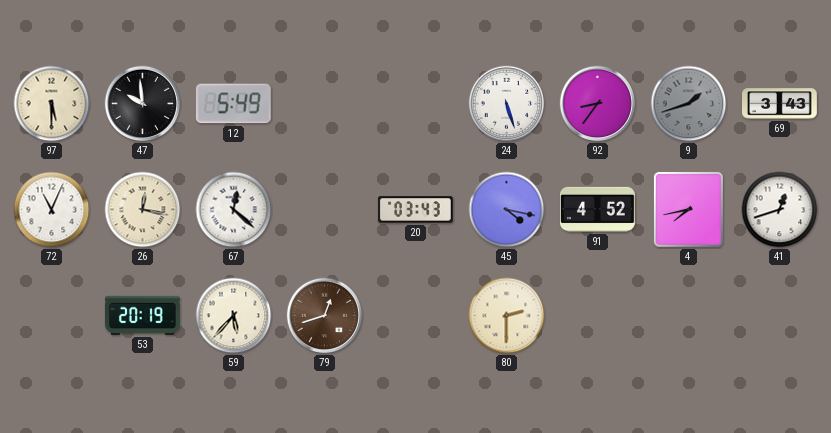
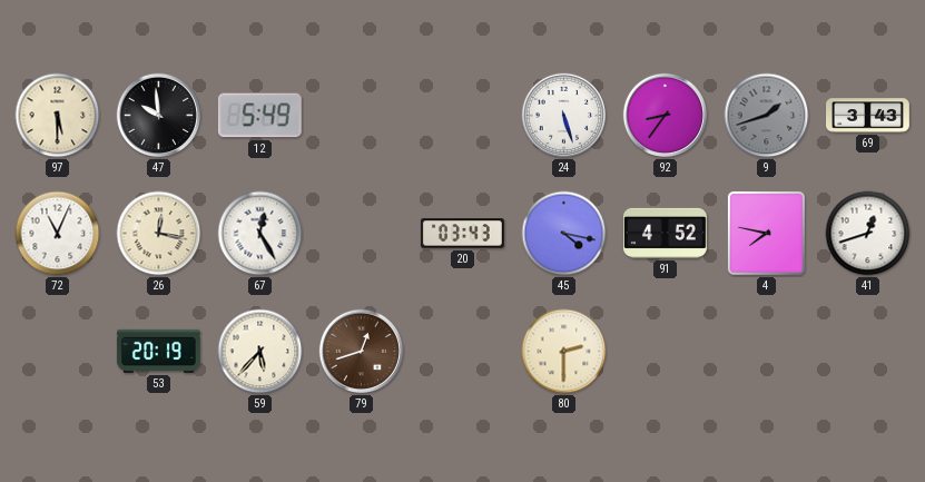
67: 12:22 -> 12:25 (260, 234)
4: 7:43 -> 7:47 (766, 233)
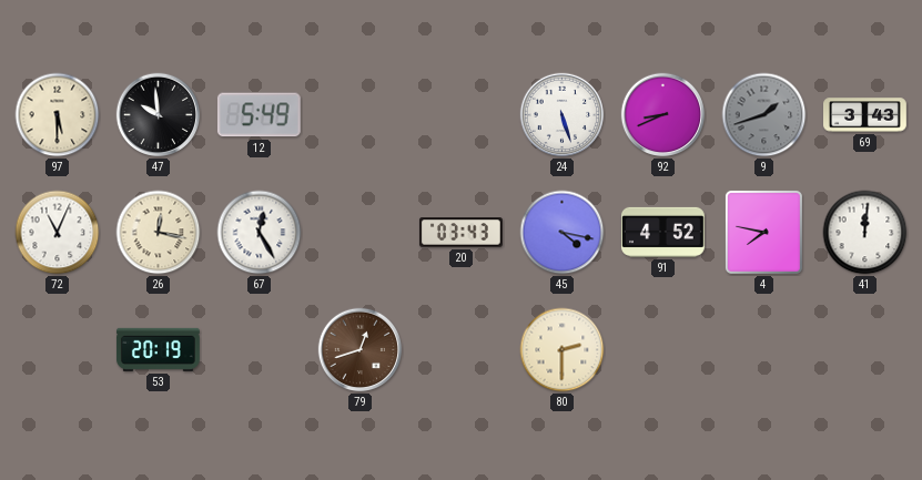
92: 8:36 -> 8:41 (663, 115)
41: 12:42 -> 12:01 (865, 233)
59: 5:37 -> none (260, 352)
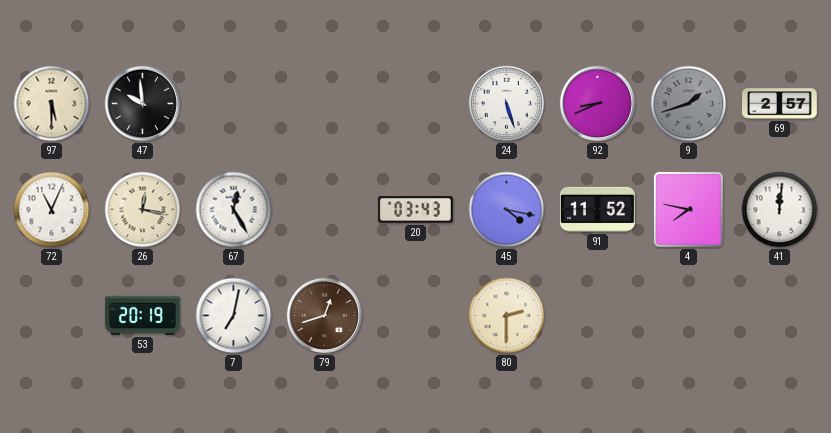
12: 5:49 -> none (259, 115)
69: 3:43 -> 2:57 (780, 104)
91: 4:52 -> 11:52 (597, 209)
7: none -> 7:02 (234, 316)
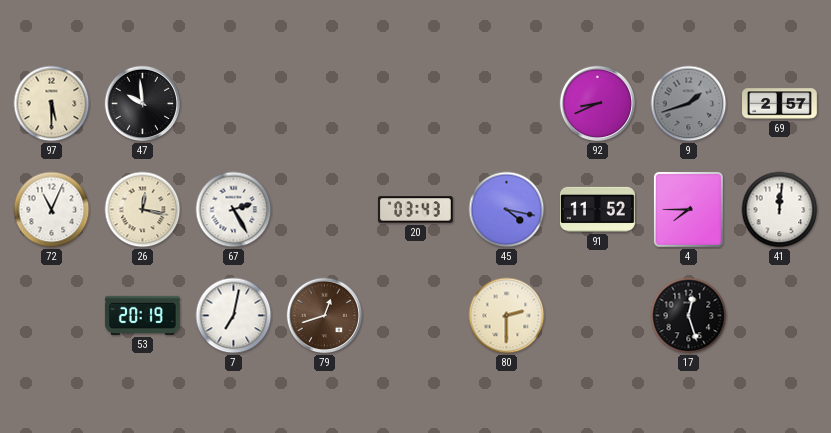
24: 5:27 -> none (507, 104)
67: 12:25 -> 2:25 (234, 210)
4: 7:47 -> 7:45 (688, 209)
17: none -> 12:27 (689, 316)
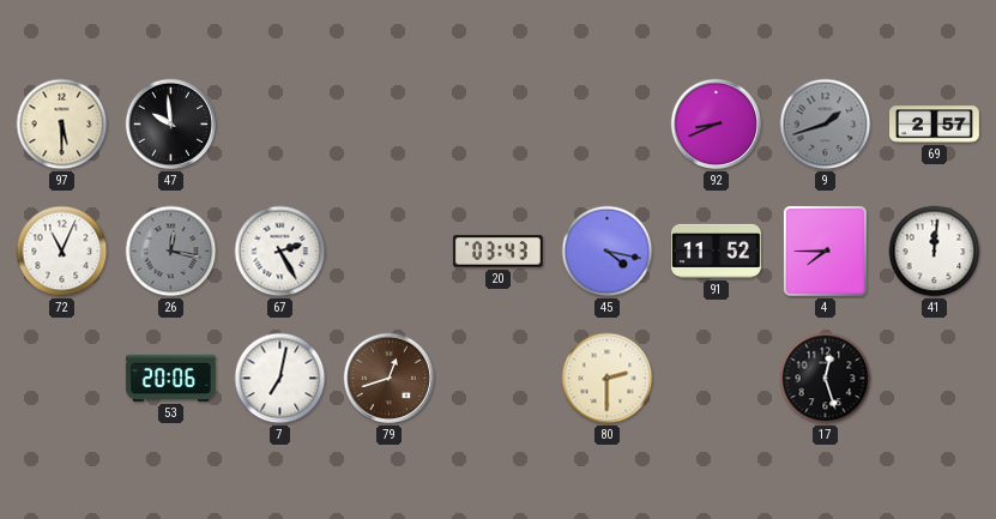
26 dial: cream -> grey (171, 252)
53: 20:19 -> 20:06 (170, 378)
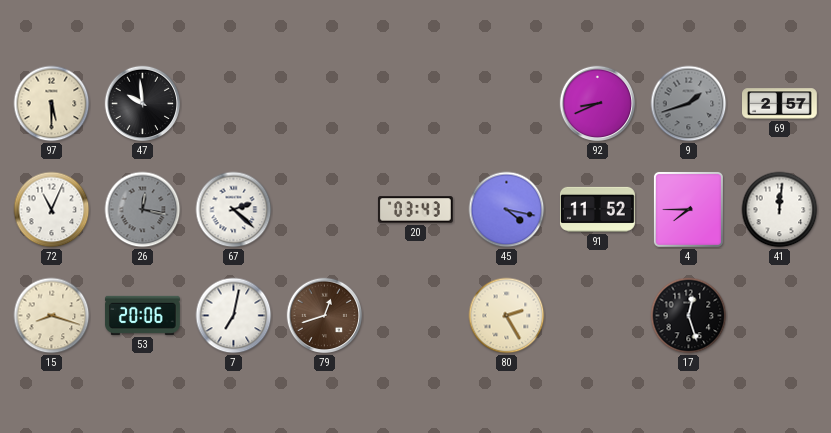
67: 2:25 -> 2:22 (234, 210)
15: none -> 8:18 (52, 316)
80: 2:30 -> 2:25 (507, 316)
